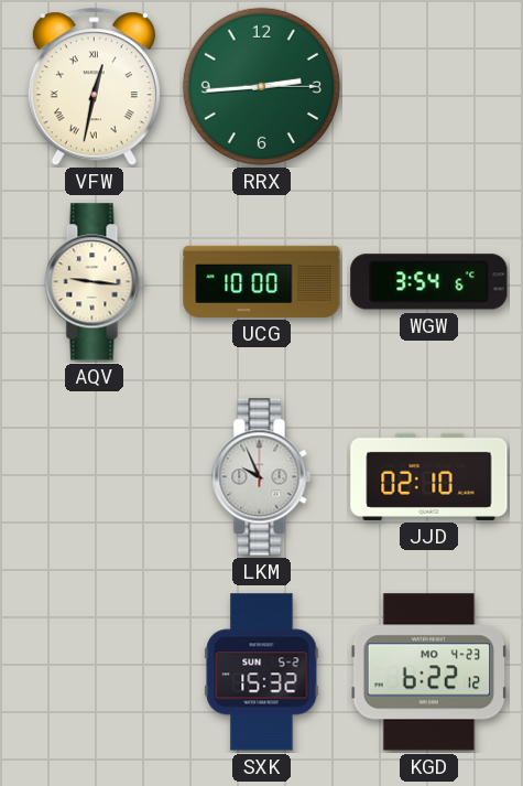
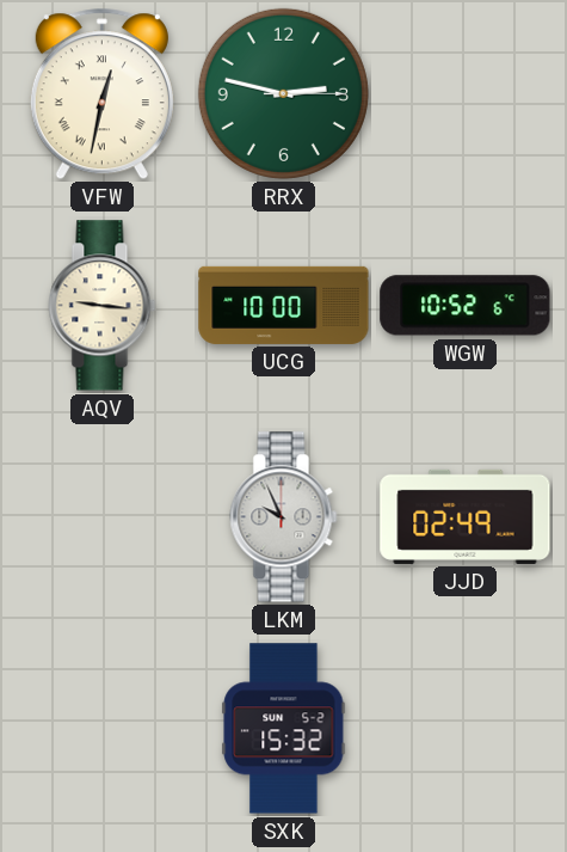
RRX: 2:44 -> 2:47 (283, 93)
WGW: 3:54 -> 10:52 (466, 306)
JJD: 02:10 -> 02:49 (466, 516)
KGD: 6:22 -> none (429, 672)
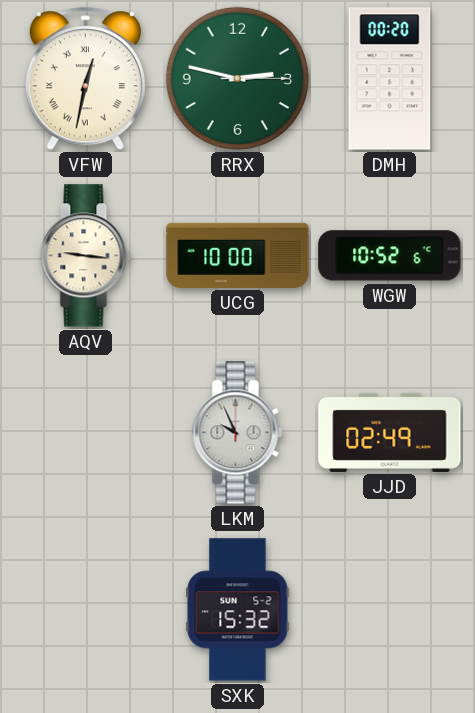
DMH: none -> 00:20 (390, 79)
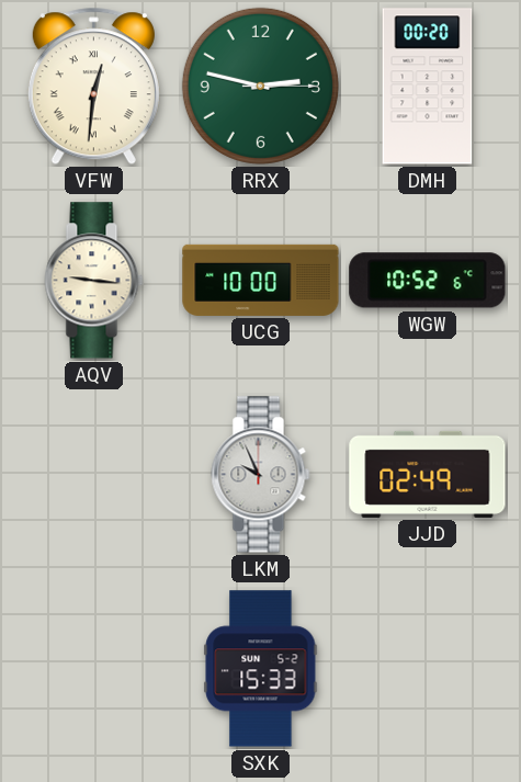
VFW: 12:32 -> 12:31 (93, 87)
SXK: 15:32 -> 15:33 (261, 669)
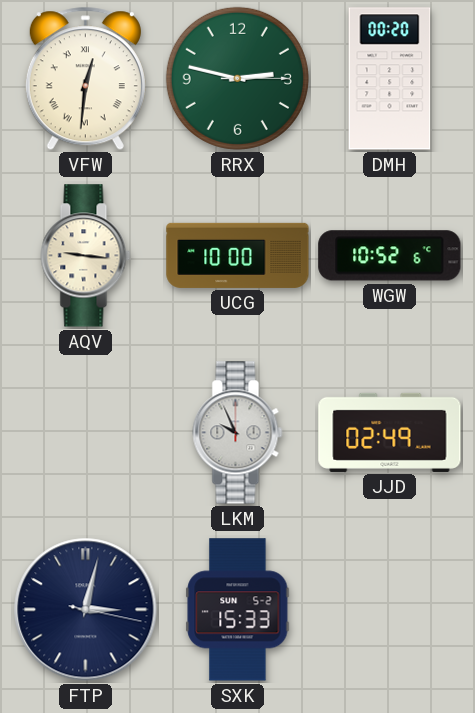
FTP: none -> 3:02 (86, 610)
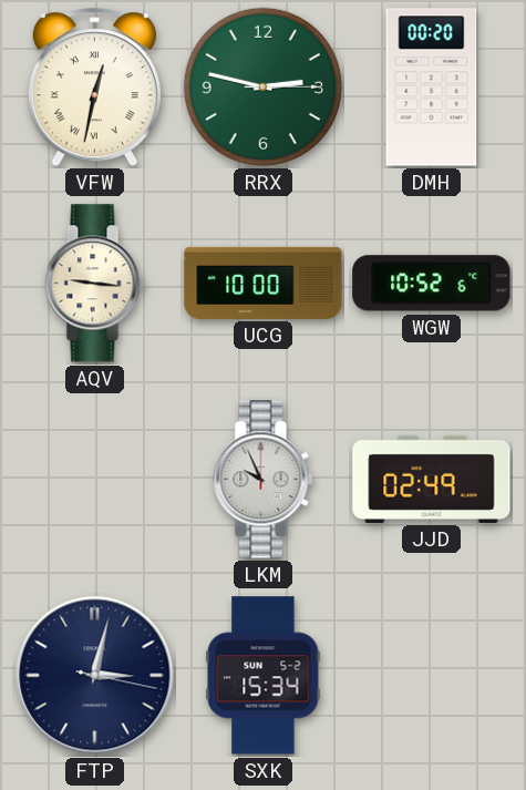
VFW: 12:31 -> 12:32 (94, 88)
SXK: 15:33 -> 15:34 (264, 676)
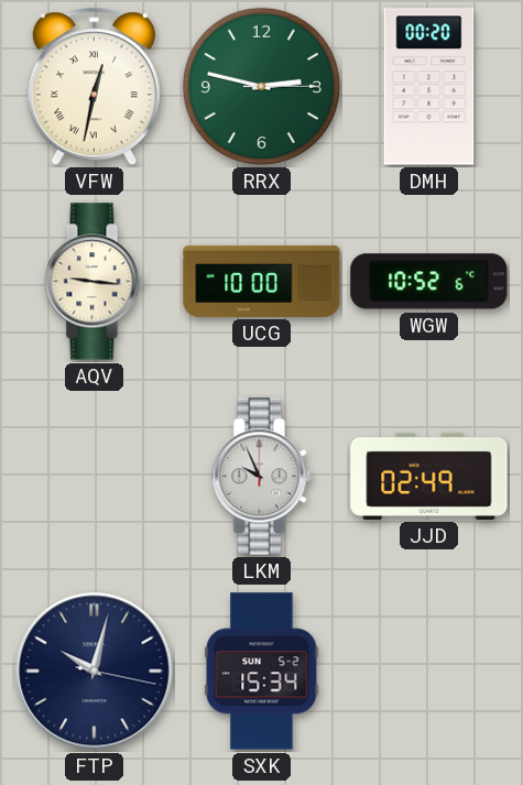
FTP: 3:02 -> 10:02 (95, 672)
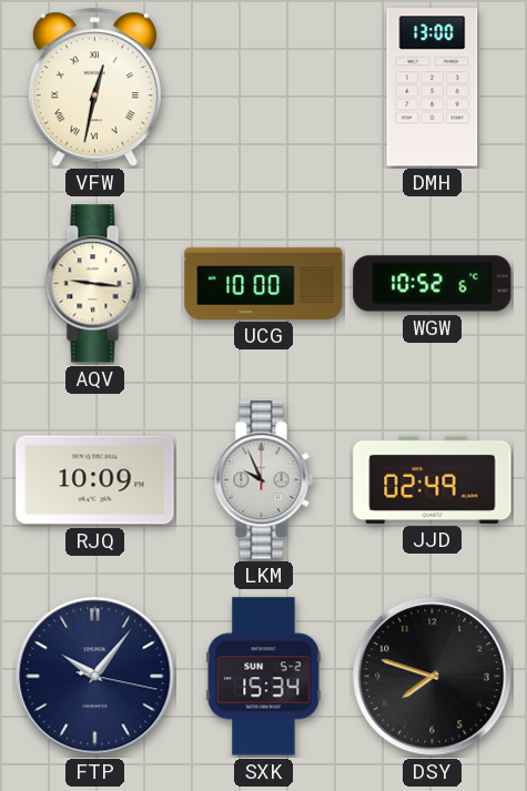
RRX: 2:47 -> none (261, 86)
DMH: 00:20 -> 13:00 (433, 88)
RJQ: none -> 10:09 (95, 480)
FTP: 10:02 -> 10:06 (95, 677)
DSY: none -> 7:48 (433, 677)
